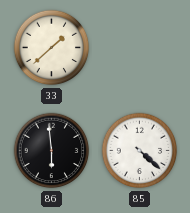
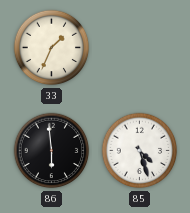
33: 1:38 -> 1:34 (52, 48)
85: 4:22 -> 4:27 (140, 151)
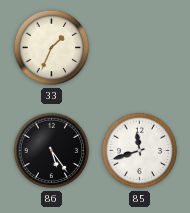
86: 5:59 -> 5:24 (52, 151)
85: 4:27 -> 11:42 (140, 151)
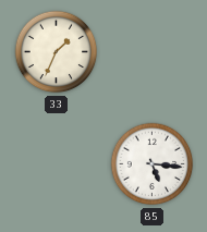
86: 5:24 -> none (52, 151)
85: 11:42 -> 5:16 (153, 164)
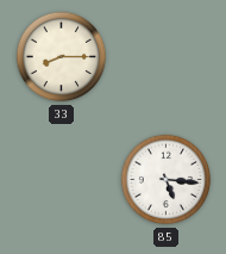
33: 1:34 -> 8:15 (62, 57)
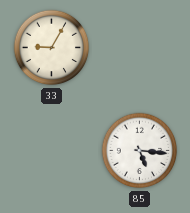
33: 8:15 -> 9:05 (52, 48)
